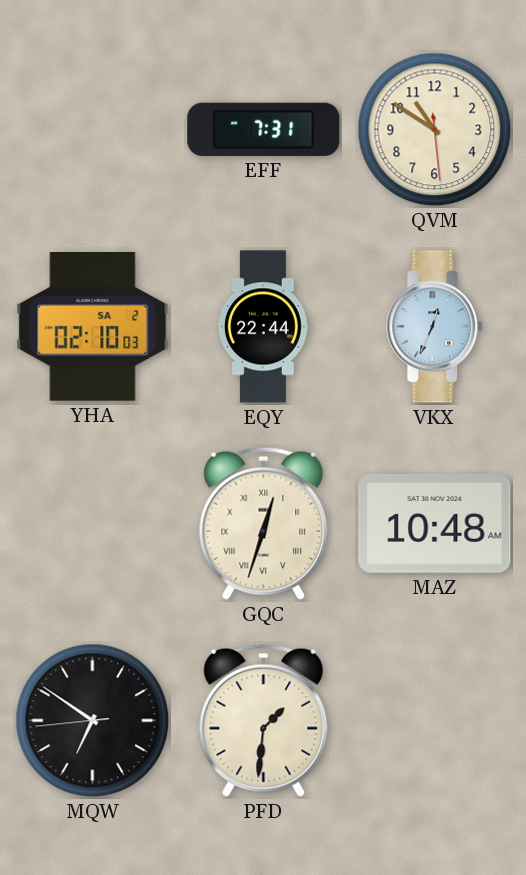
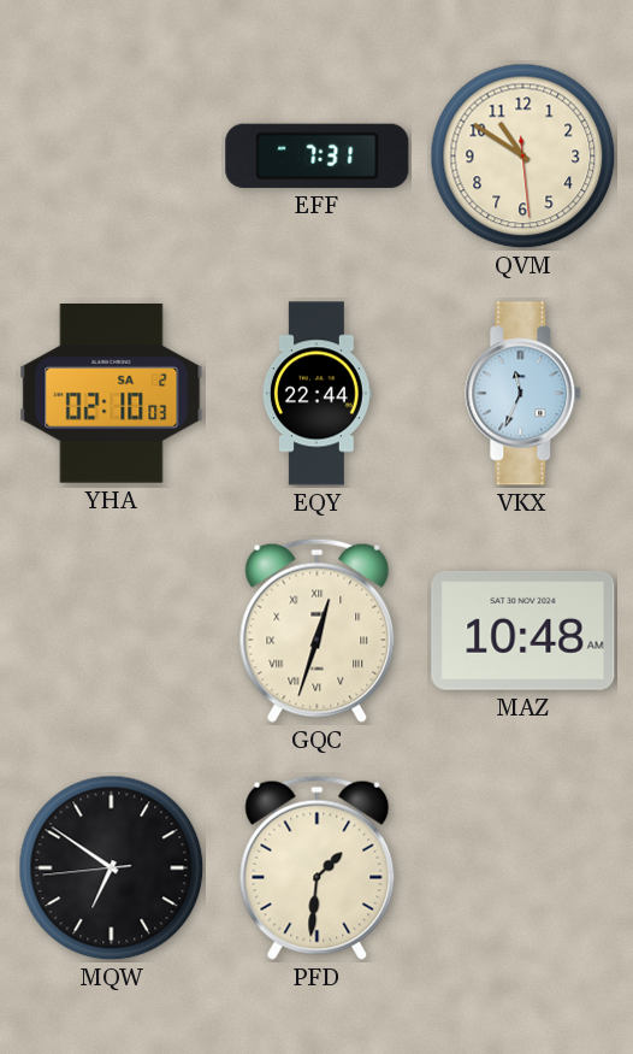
VKX: 12:34 -> 11:34 (523, 394)
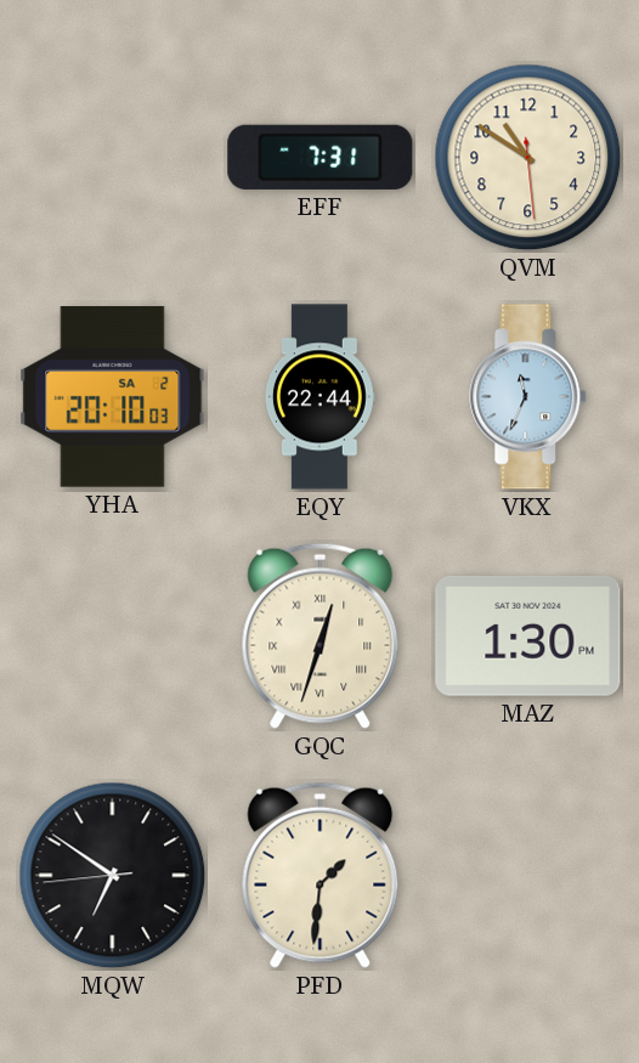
YHA: 02:10 -> 20:10 (113, 397)
MAZ: 10:48 -> 1:30 (528, 635)
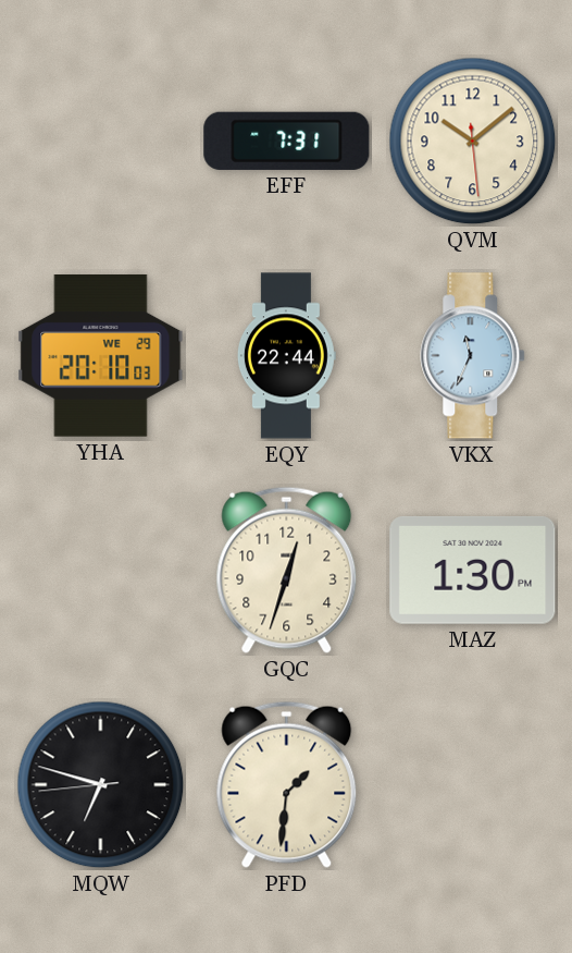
QVM: 10:50 -> 10:08 (473, 142)
YHA date: SA 2 -> WE 29 (101, 356)
GQC numerals: Roman -> Arabic (287, 570)
MQW: 6:50 -> 6:47 (101, 785)
